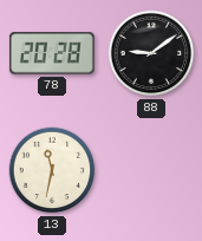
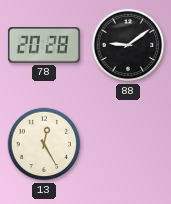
13: 11:32 -> 12:25 (44, 144)
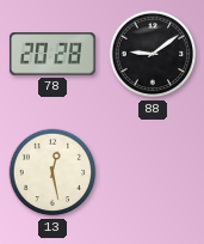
13: 12:25 -> 12:28 (52, 172)
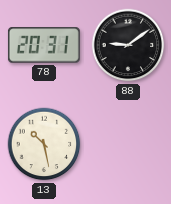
78: 20:28 -> 20:31 (44, 45)
13: 12:28 -> 10:28 (44, 144)
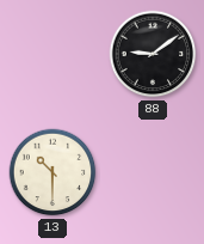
78: 20:31 -> none (44, 45)
13: 10:28 -> 10:30 (52, 172)
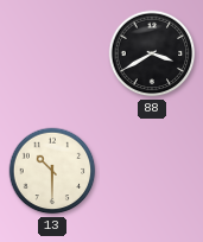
88: 9:09 -> 3:40 (152, 53)
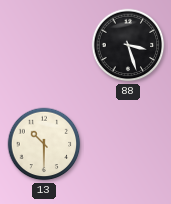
88: 3:40 -> 3:27 (128, 45)
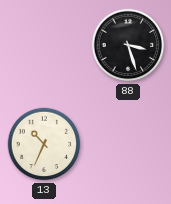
13: 10:30 -> 10:34 (44, 144)
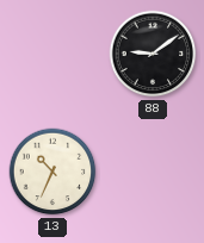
88: 3:27 -> 9:09 (153, 54)
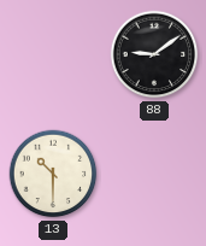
13: 10:34 -> 10:30 (53, 174)
